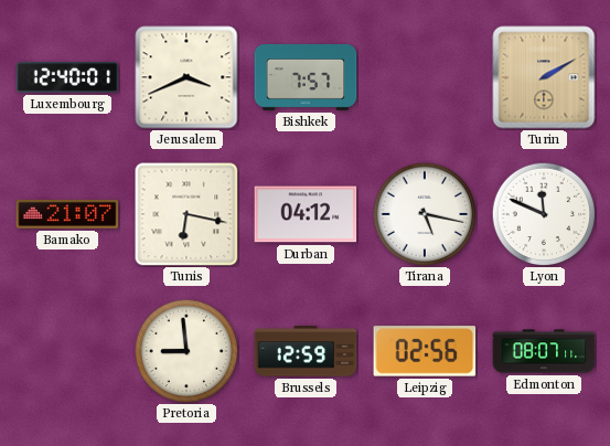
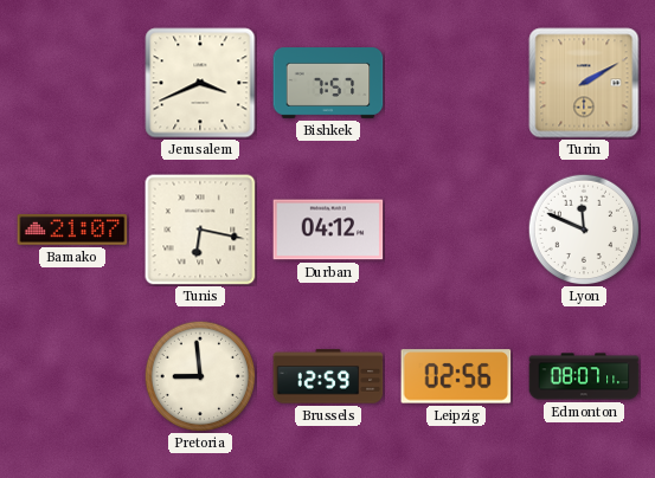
Luxembourg: 12:40 -> none (67, 77)
Tirana: 5:17 -> none (425, 214)
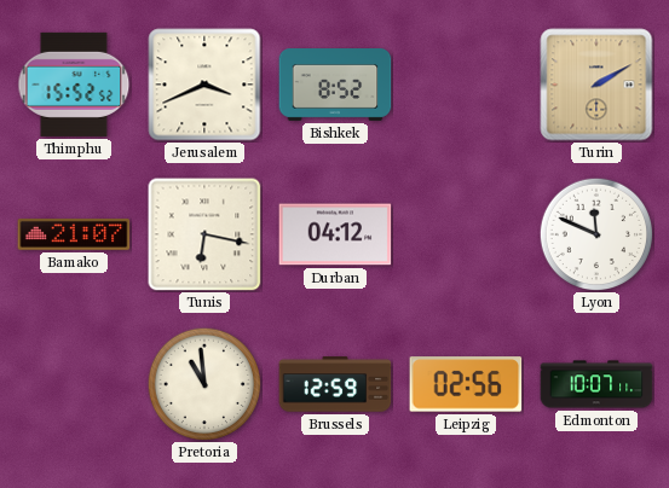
Thimphu: none -> 15:52 (74, 85)
Bishkek: 7:57 -> 8:52 (335, 86)
Pretoria: 8:59 -> 10:59 (204, 384)
Edmonton: 08:07 -> 10:07 (596, 384)
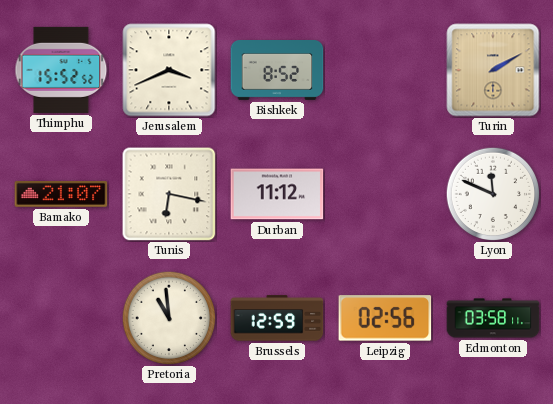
Durban: 04:12 -> 11:12 (277, 194)
Edmonton: 10:07 -> 03:58 (493, 318)
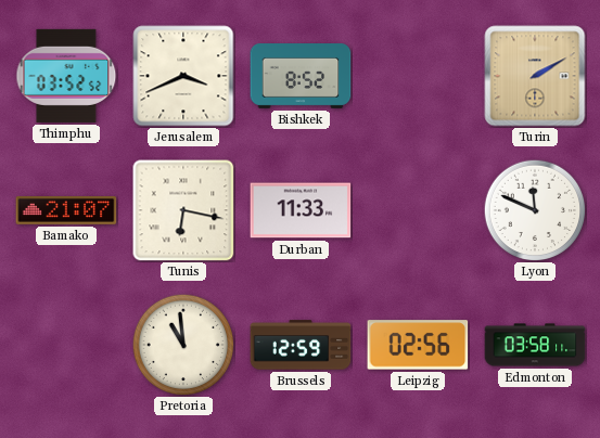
Thimphu: 15:52 -> 03:52 (66, 76)
Durban: 11:12 -> 11:33 (301, 210)
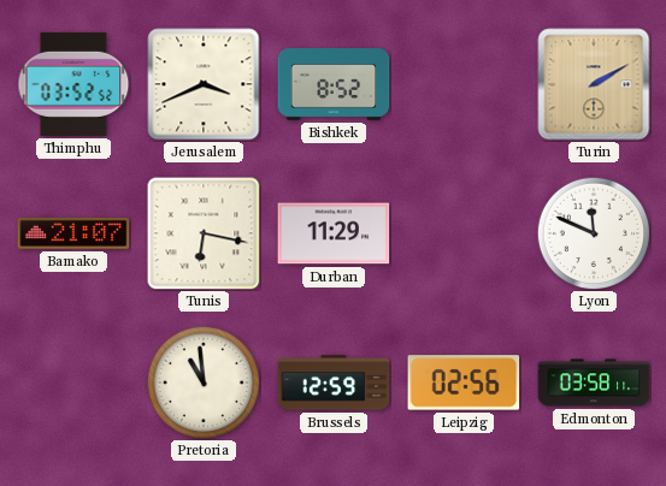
Durban: 11:33 -> 11:29 (334, 233)
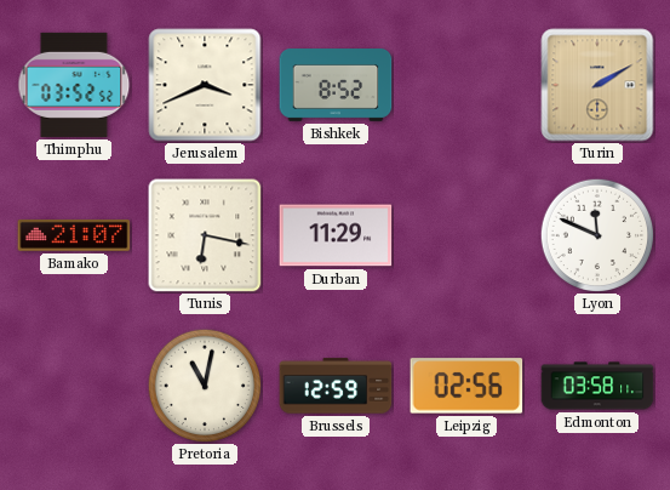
Pretoria: 10:59 -> 11:02 (205, 386)
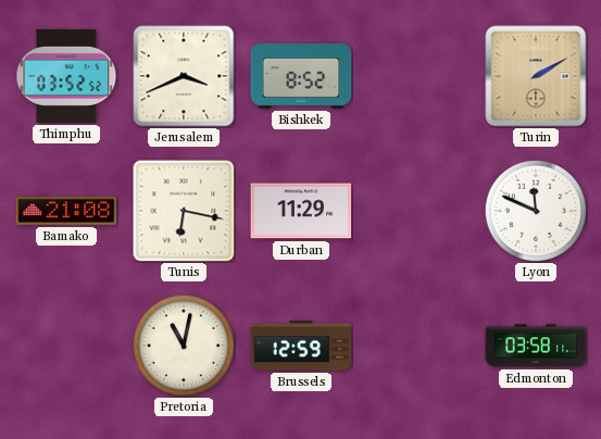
Bamako: 21:07 -> 21:08 (66, 211)
Leipzig: 02:56 -> none (466, 386)
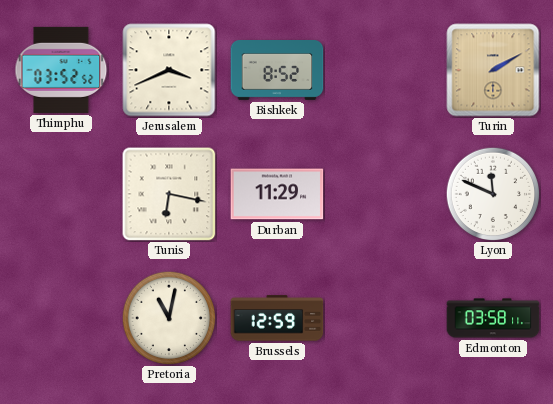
Bamako: 21:08 -> none (66, 211)
